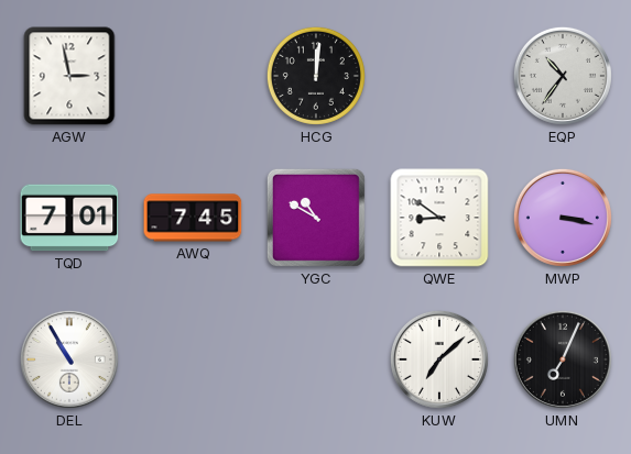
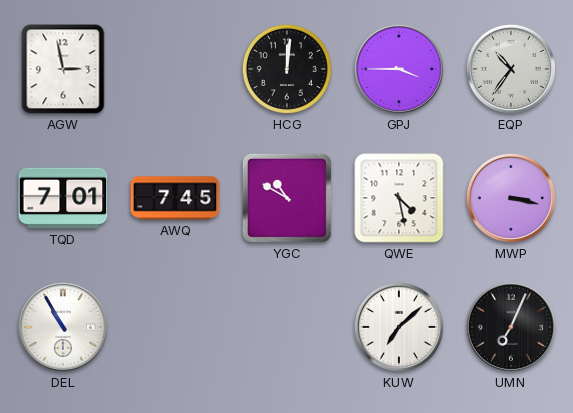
GPJ: none -> 3:45 (399, 69)
QWE: 8:51 -> 4:28 (399, 198)
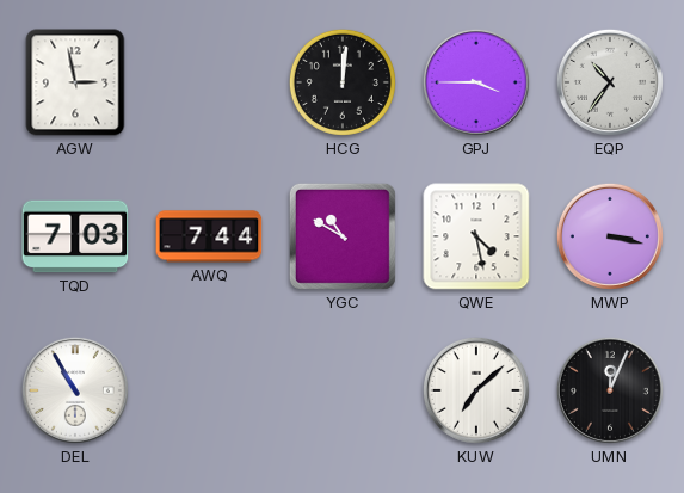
TQD: 7:01 -> 7:03 (75, 236)
AWQ: 7:45 -> 7:44 (209, 236)
UMN: 7:04 -> 12:04 (610, 390)
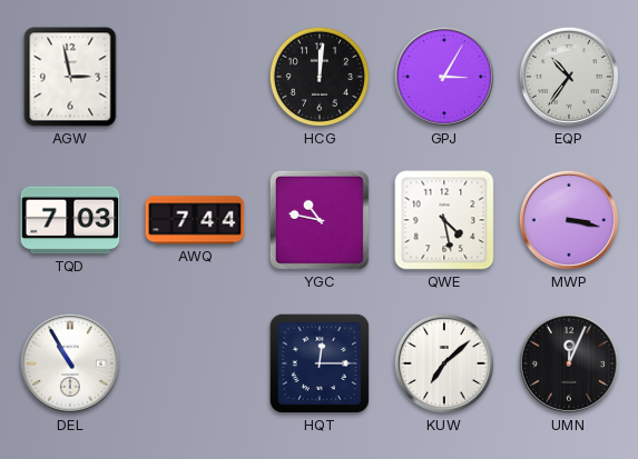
GPJ: 3:45 -> 3:05 (444, 77)
YGC: 10:50 -> 10:47 (320, 220)
HQT: none -> 12:15 (320, 363)
